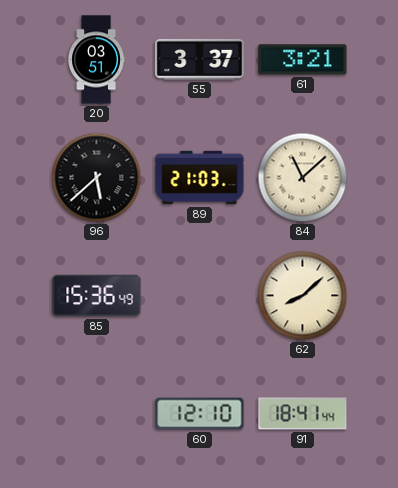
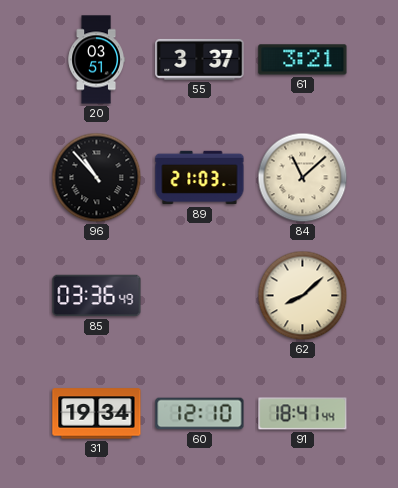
96: 5:38 -> 10:53 (97, 178)
85: 15:36 -> 03:36 (97, 296)
31: none -> 19:34 (97, 414)
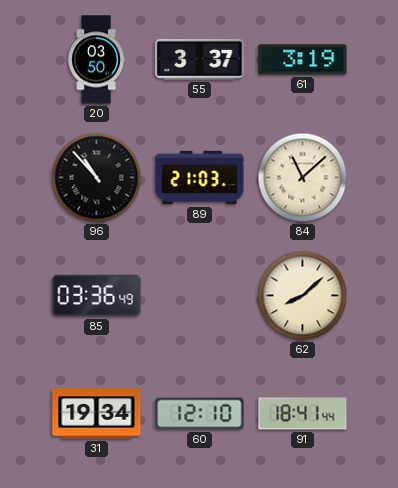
20: 03:51 -> 03:50 (96, 60)
61: 3:21 -> 3:19 (303, 60)
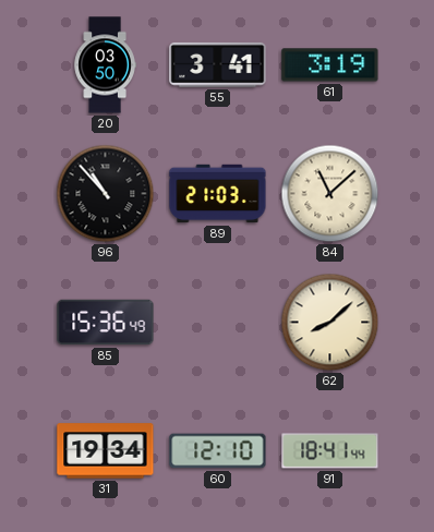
55: 3:37 -> 3:41 (218, 64)
85: 03:36 -> 15:36 (106, 323)
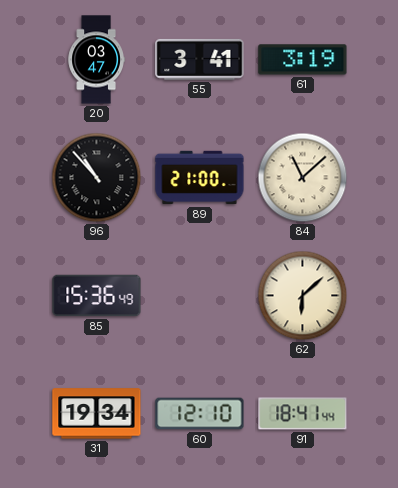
20: 03:50 -> 03:47 (96, 60)
89: 21:03 -> 21:00 (200, 178)
62: 8:08 -> 6:08 (303, 296)
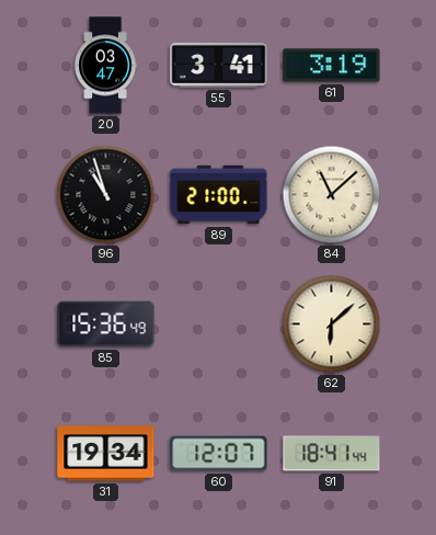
96: 10:53 -> 10:57 (106, 195)
60: 12:10 -> 12:07 (219, 454)
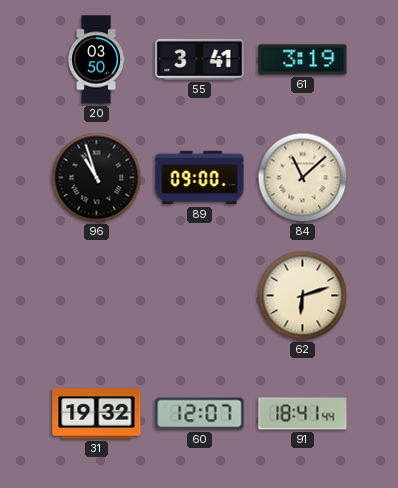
20: 03:47 -> 03:50 (96, 60)
89: 21:00 -> 09:00 (200, 178)
85: 15:36 -> none (106, 325)
62: 6:08 -> 6:12 (303, 296)
31: 19:34 -> 19:32 (97, 414)
